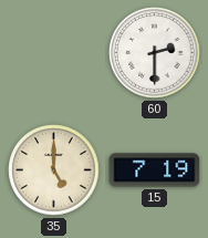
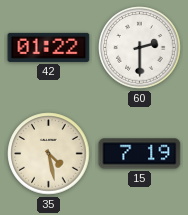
42: none -> 01:22 (49, 47)
35: 5:00 -> 4:28 (49, 154)
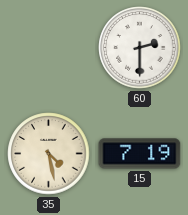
42: 01:22 -> none (49, 47)
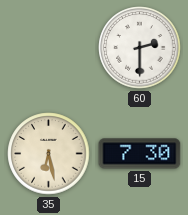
35: 4:28 -> 6:28 (49, 154)
15: 7:19 -> 7:30 (140, 154)
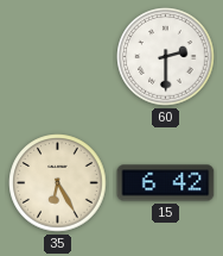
35: 6:28 -> 6:25 (58, 183)
15: 7:30 -> 6:42 (166, 183)
